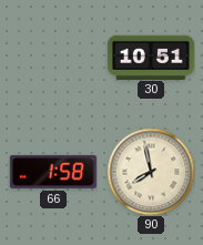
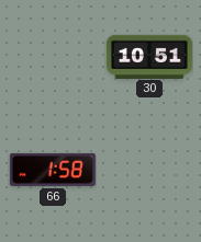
90: 7:58 -> none (151, 172)
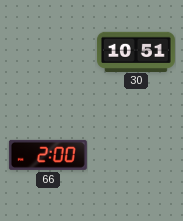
66: 1:58 -> 2:00 (48, 155)
